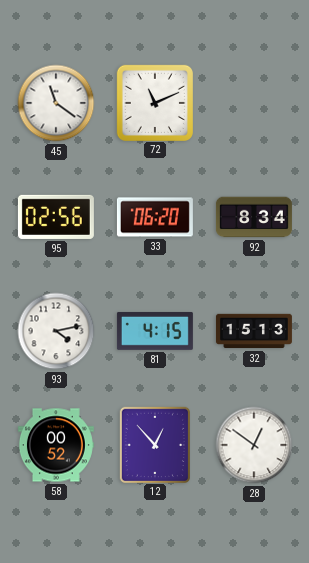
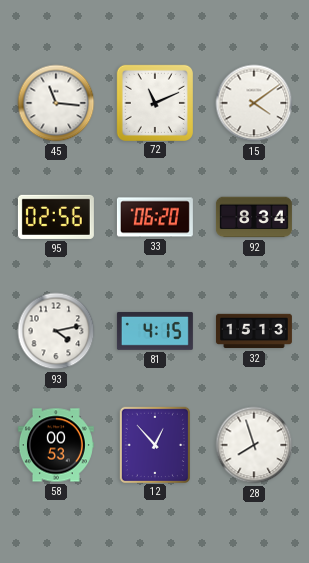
45: 11:21 -> 11:16 (56, 103)
15: none -> 4:09 (254, 103)
58: 00:52 -> 00:53 (56, 445)
28: 12:51 -> 7:57 (254, 445)
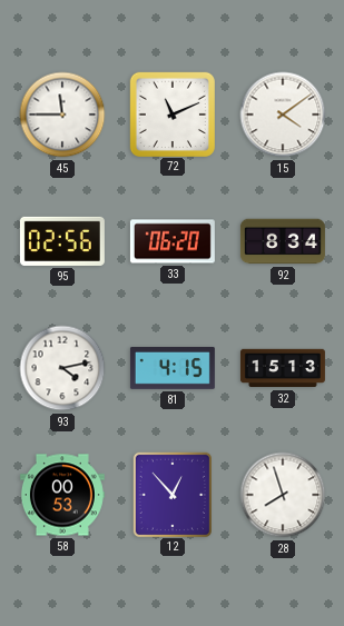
45: 11:16 -> 11:45 (62, 115)
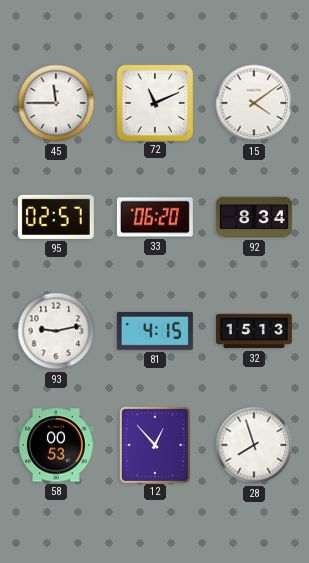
95: 02:56 -> 02:57 (56, 217)
93: 4:13 -> 9:13 (56, 331)
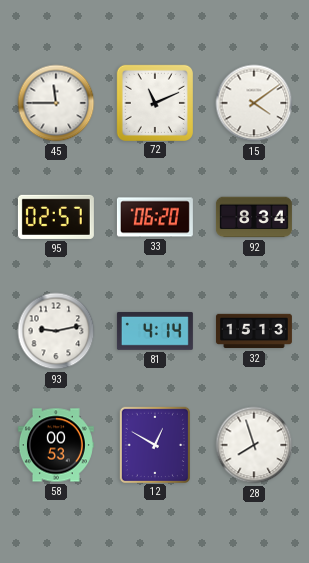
81: 4:15 -> 4:14 (155, 331)
12: 12:53 -> 12:50 (154, 444)
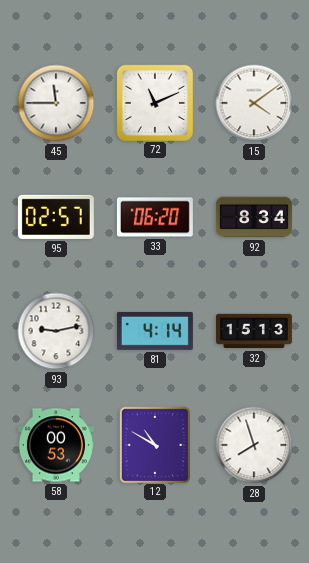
12: 12:50 -> 10:50 (154, 444)
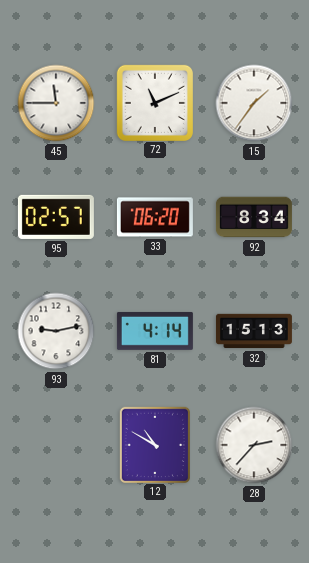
15: 4:09 -> 1:36 (254, 103)
58: 00:53 -> none (56, 445)
28: 7:57 -> 2:37 (254, 445)
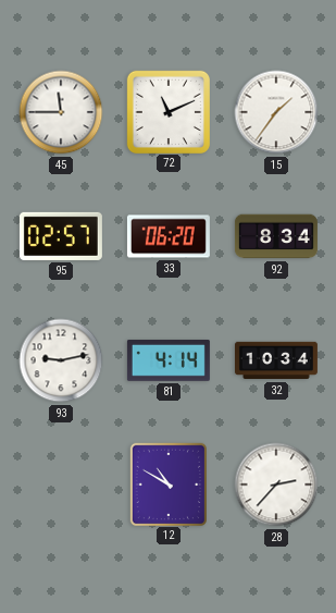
32: 15:13 -> 10:34 (276, 360)
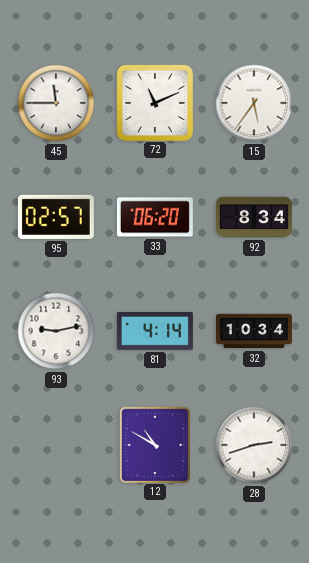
15: 1:36 -> 5:36 (254, 103)
28: 2:37 -> 2:42 (254, 445)
